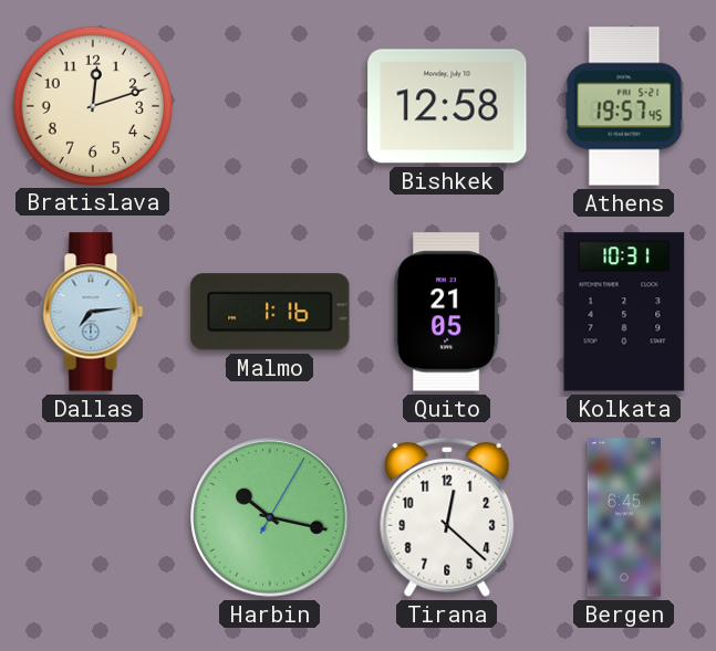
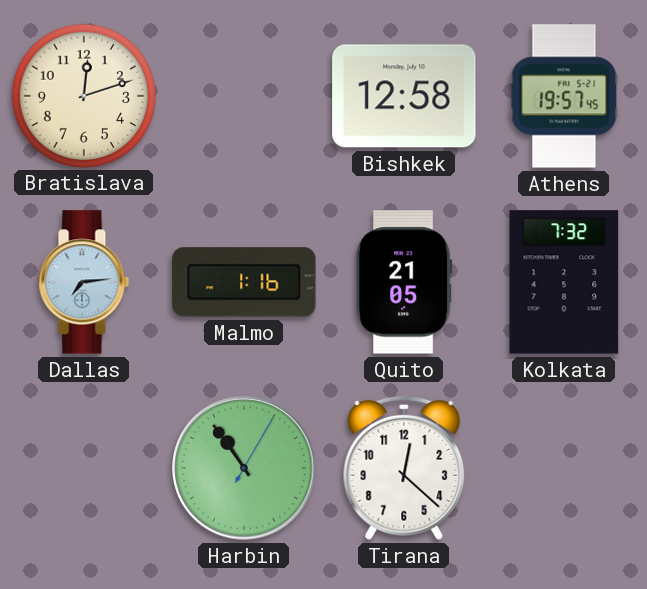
Kolkata: 10:31 -> 7:32 (564, 282)
Harbin: 10:17 -> 10:54 (244, 468)
Bergen: 6:45 -> none (624, 517)
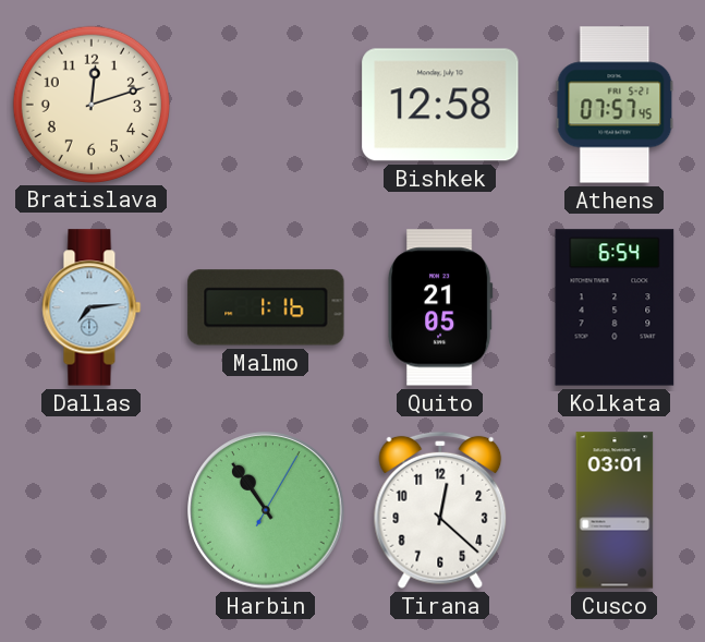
Athens: 19:57 -> 07:57 (615, 105)
Kolkata: 7:32 -> 6:54 (615, 307)
Cusco: none -> 03:01 (615, 510)
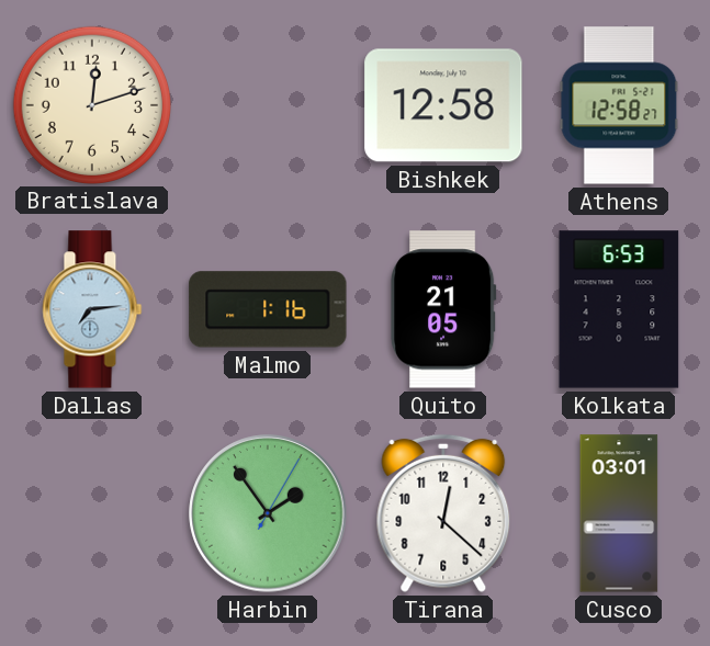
Athens: 07:57 -> 12:58 (619, 105)
Kolkata: 6:54 -> 6:53 (619, 309)
Harbin: 10:54 -> 1:54 (268, 513)
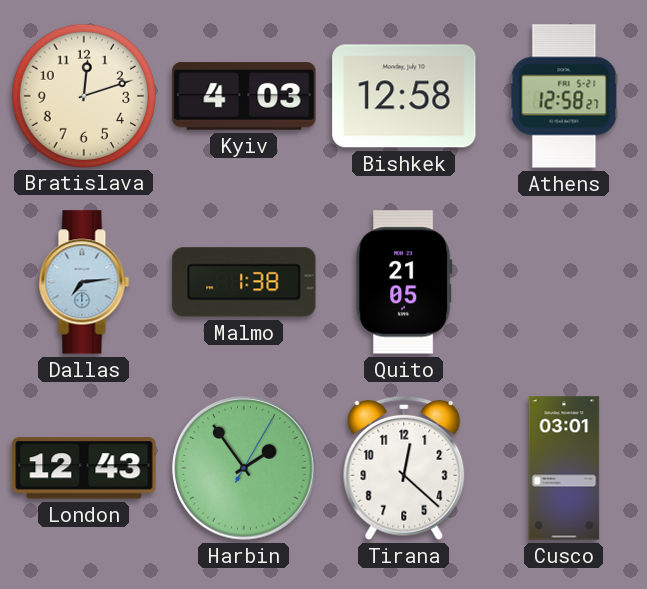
Kyiv: none -> 4:03 (244, 96)
Malmo: 1:16 -> 1:38 (244, 282)
Kolkata: 6:53 -> none (619, 309)
London: none -> 12:43 (84, 468)
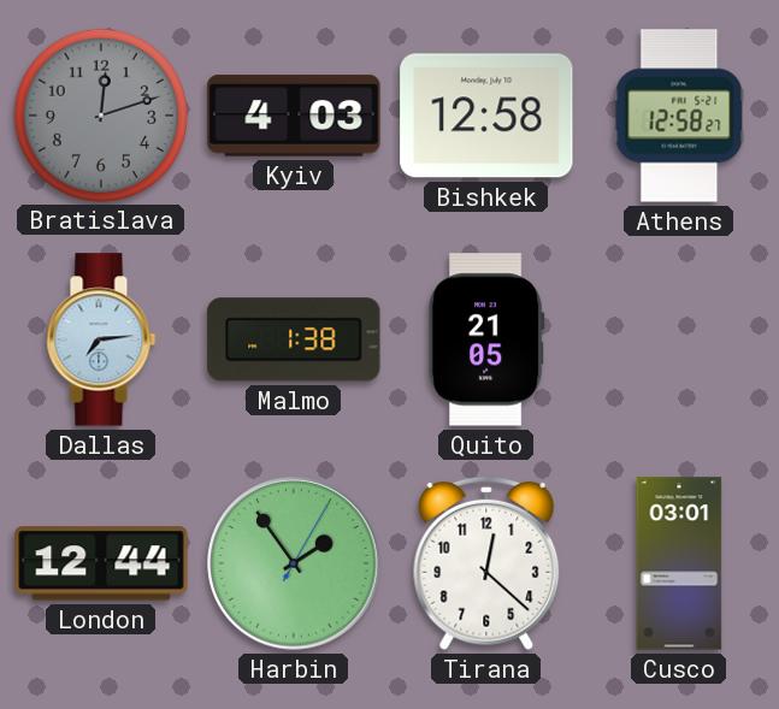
Bratislava dial: cream -> grey (100, 114)
London: 12:43 -> 12:44 (101, 563)
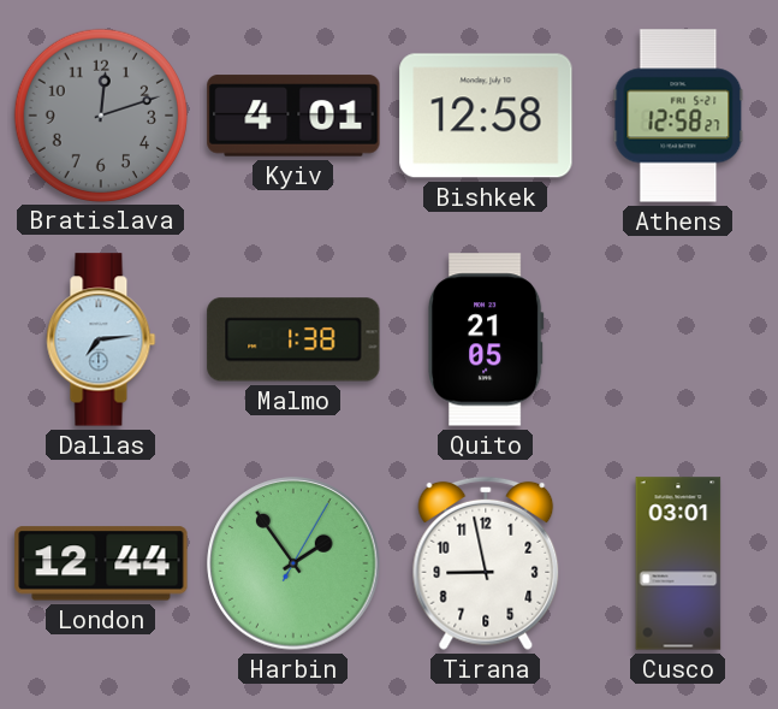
Kyiv: 4:03 -> 4:01 (293, 116)
Tirana: 12:22 -> 8:58 (486, 563)
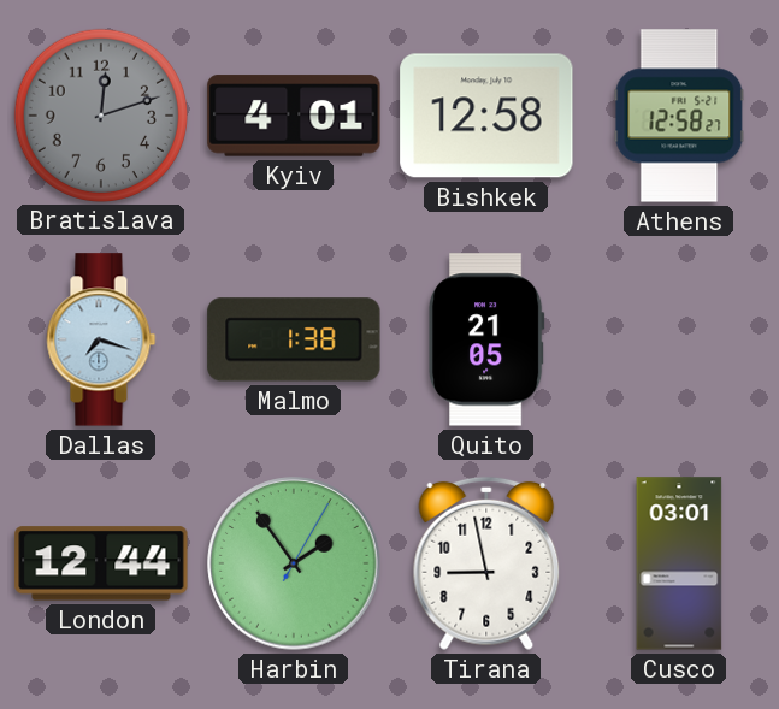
Dallas: 7:14 -> 7:18 (101, 339)
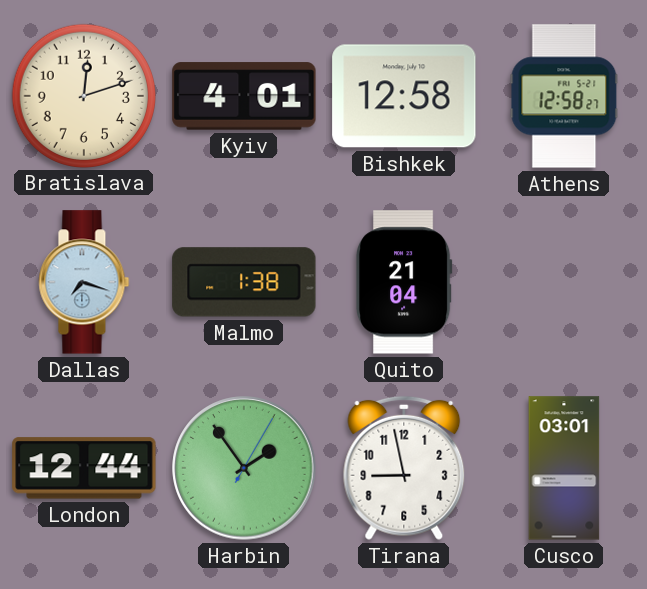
Bratislava dial: grey -> cream (83, 95)
Quito: 21:05 -> 21:04 (404, 282)
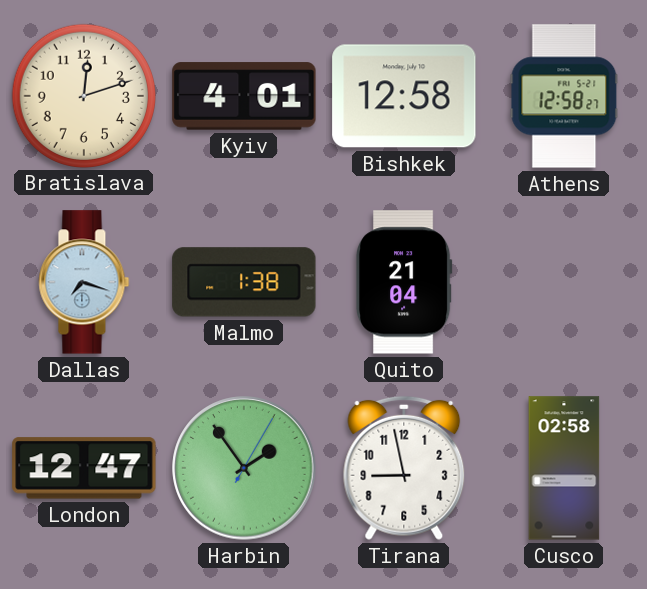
London: 12:44 -> 12:47 (84, 468)
Cusco: 03:01 -> 02:58 (564, 468)
